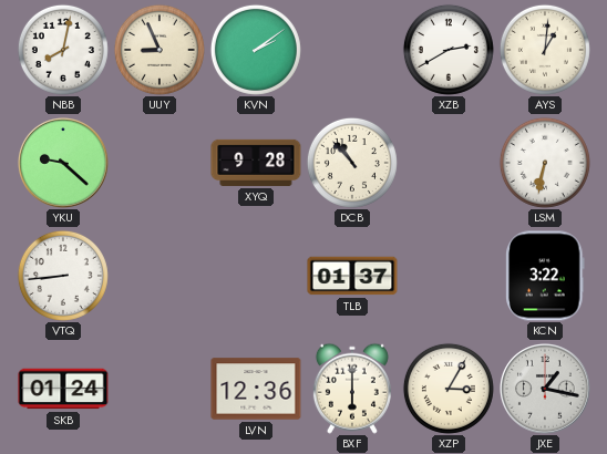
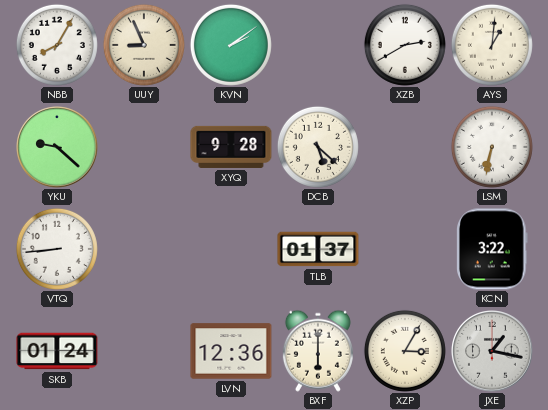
NBB: 8:02 -> 8:05 (57, 45)
DCB: 10:53 -> 5:22 (318, 147)
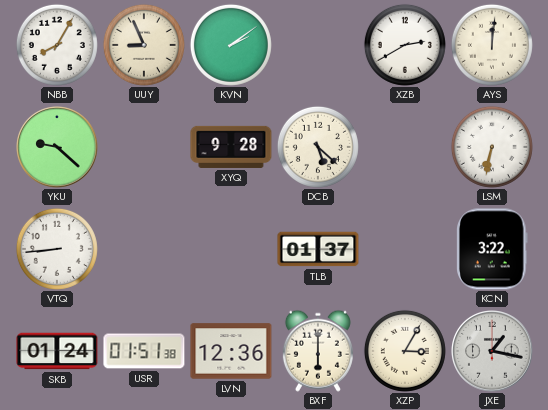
AYS: 1:01 -> 12:01 (492, 45)
USR: none -> 01:51 (144, 351)
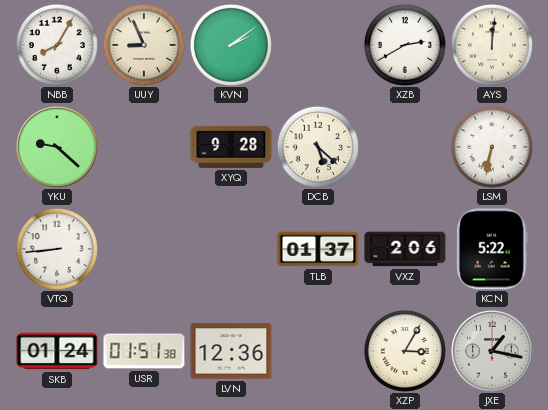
VXZ: none -> 2:06 (405, 249)
KCN: 3:22 -> 5:22 (493, 249)
BXF: 6:00 -> none (318, 351)
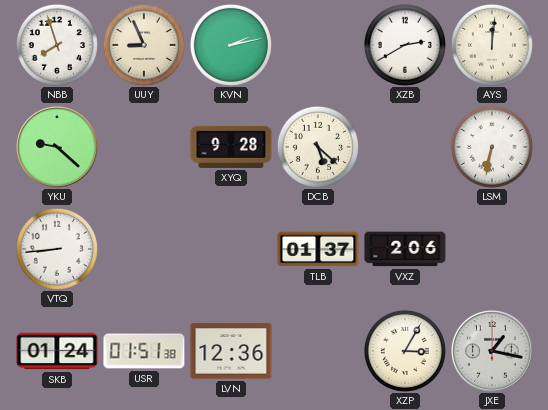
NBB: 8:05 -> 7:57 (57, 45)
KVN: 2:09 -> 2:13 (231, 45)
KCN: 5:22 -> none (493, 249)
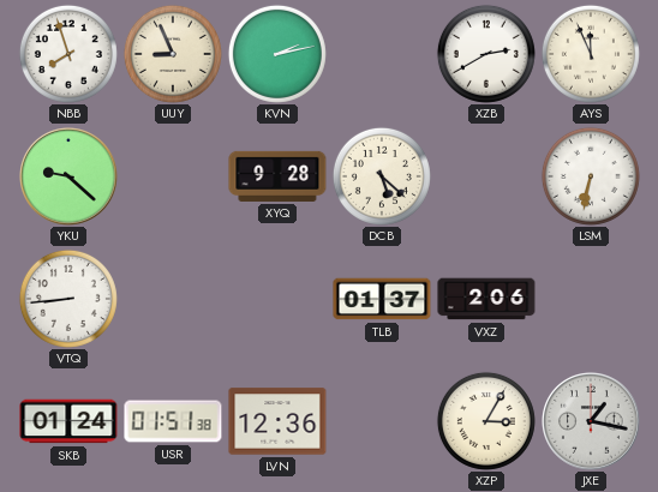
AYS: 12:01 -> 11:56 (591, 54)
